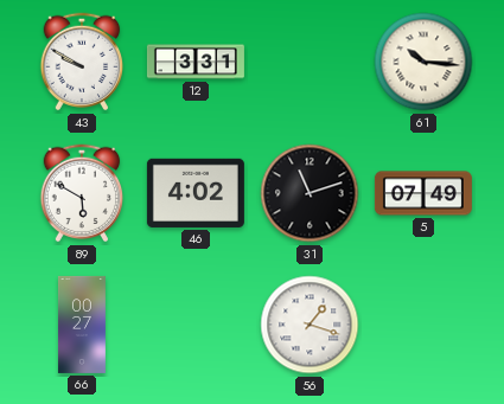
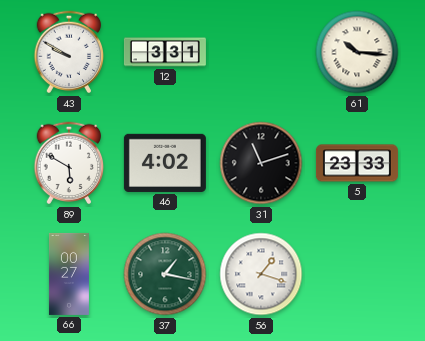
5: 07:49 -> 23:33 (357, 163)
37: none -> 1:17 (165, 274)
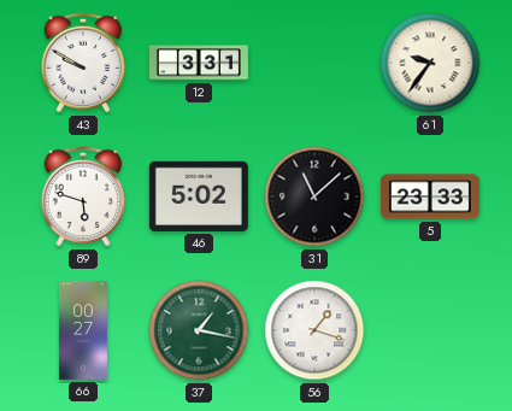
61: 10:16 -> 9:36 (430, 63)
89: 5:50 -> 5:48 (83, 196)
46: 4:02 -> 5:02 (199, 196)
31: 11:12 -> 11:08 (314, 196)
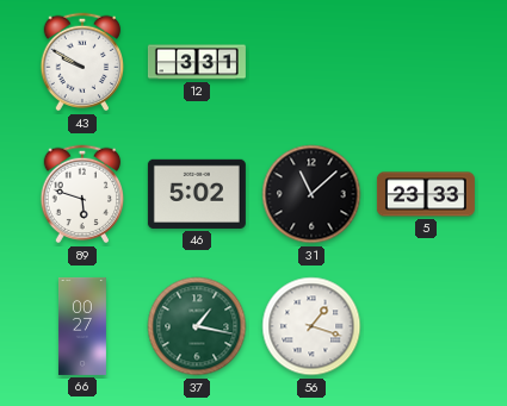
61: 9:36 -> none (430, 63)
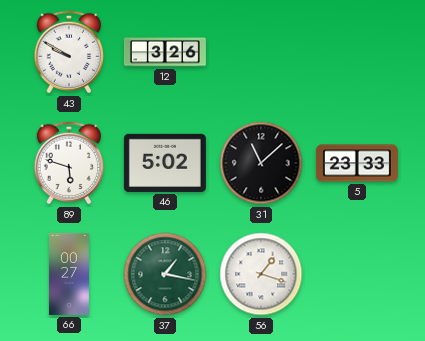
12: 3:31 -> 3:26 (165, 52)
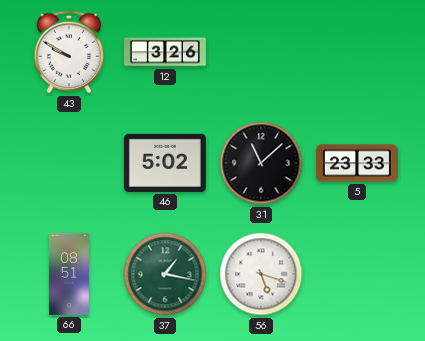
89: 5:48 -> none (69, 163)
66: 00:27 -> 08:51 (69, 274)
56: 1:18 -> 5:18 (261, 274)
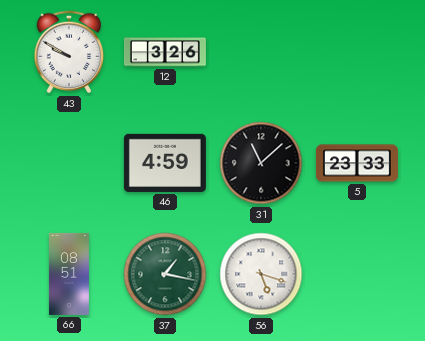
46: 5:02 -> 4:59 (165, 163)
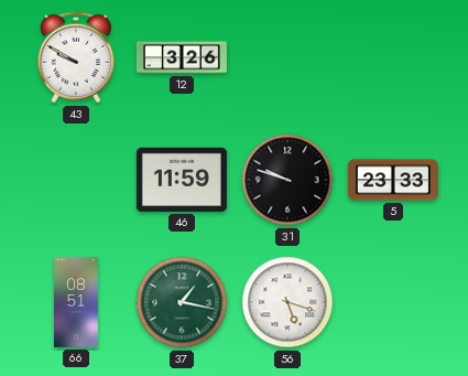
46: 4:59 -> 11:59 (182, 180)
31: 11:08 -> 9:48 (287, 180)
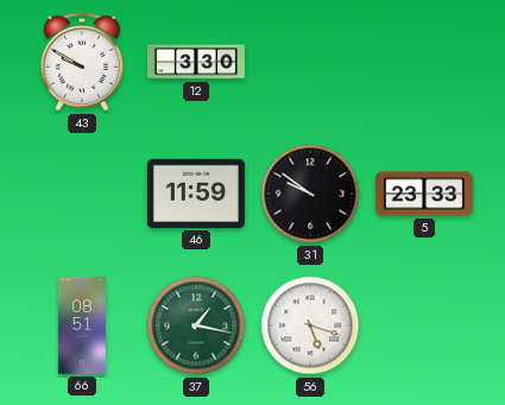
12: 3:26 -> 3:30 (196, 62)
31: 9:48 -> 9:51 (310, 194)
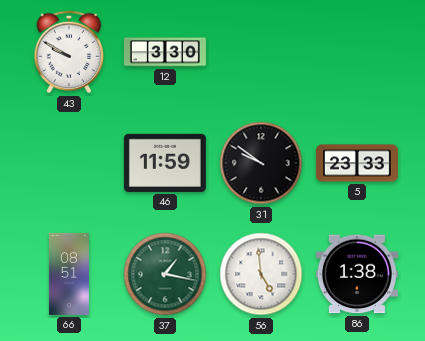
56: 5:18 -> 4:59 (261, 274)
86: none -> 1:38 (357, 274)
